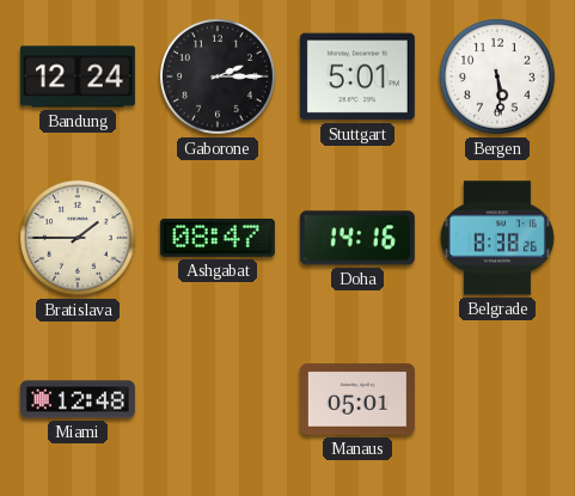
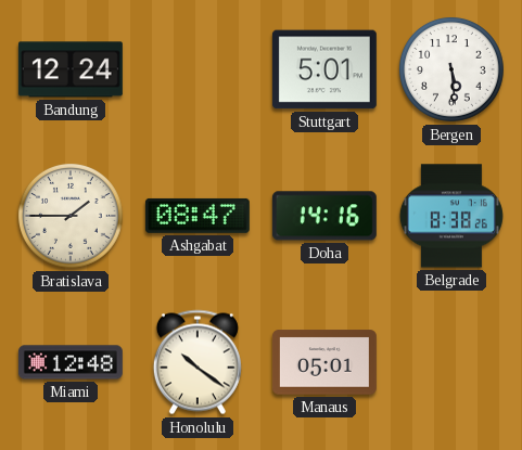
Gaborone: 2:15 -> none (218, 76)
Honolulu: none -> 10:21 (198, 362)
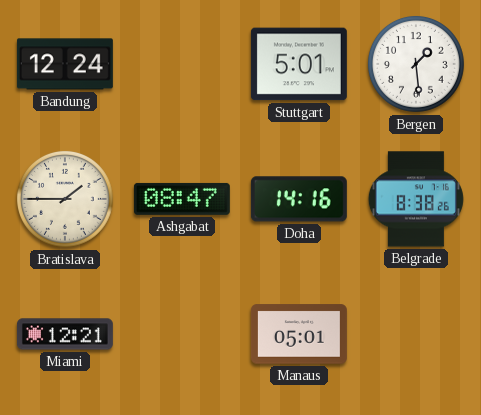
Bergen: 5:29 -> 1:29 (416, 64)
Miami: 12:48 -> 12:21 (65, 334)
Honolulu: 10:21 -> none (198, 362)
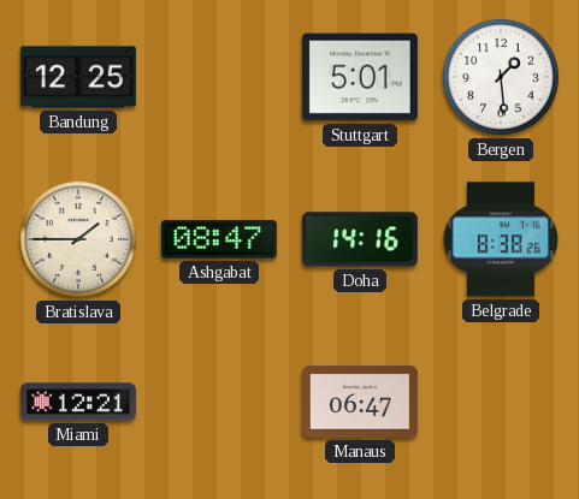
Bandung: 12:24 -> 12:25 (78, 77)
Manaus: 05:01 -> 06:47 (360, 402)
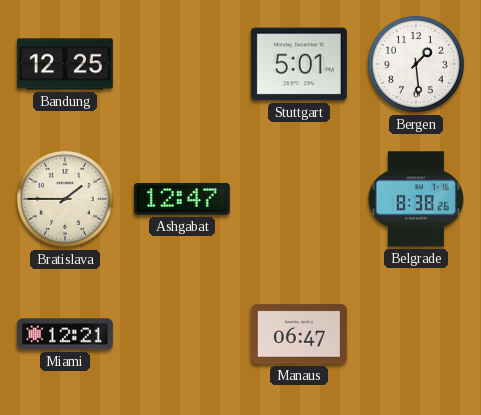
Ashgabat: 08:47 -> 12:47 (182, 199)
Doha: 14:16 -> none (360, 239)
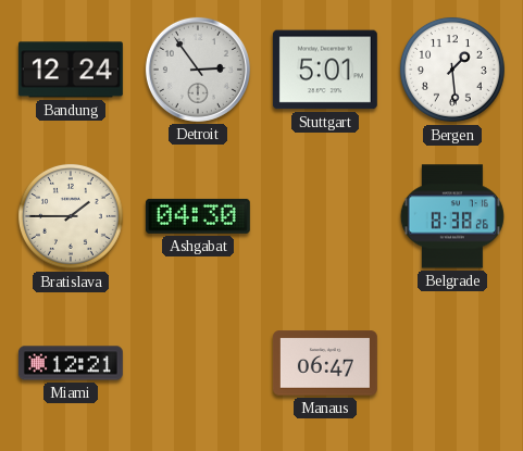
Bandung: 12:25 -> 12:24 (71, 70)
Detroit: none -> 2:54 (198, 70)
Ashgabat: 12:47 -> 04:30 (198, 216)
